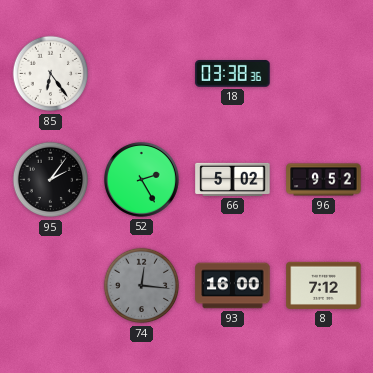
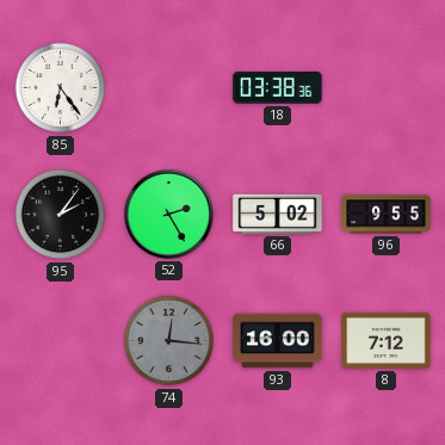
96: 9:52 -> 9:55 (387, 215)
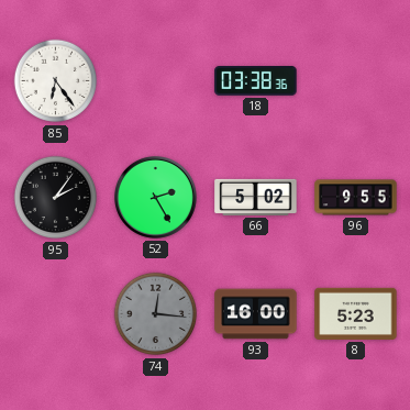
8: 7:12 -> 5:23 (356, 313)
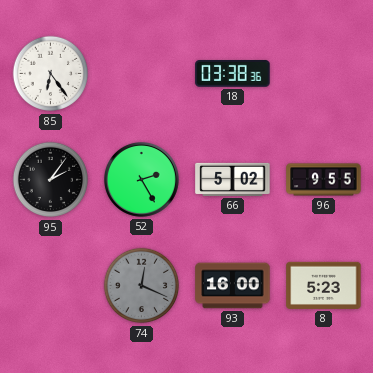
74: 12:16 -> 12:19 (142, 286)
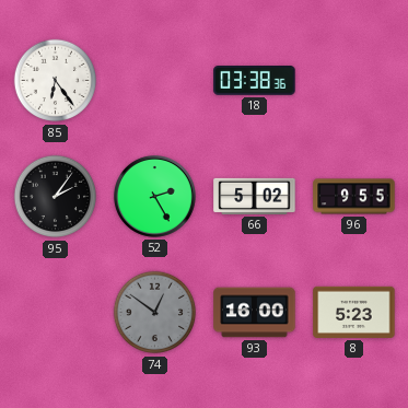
74: 12:19 -> 12:51 (155, 313)
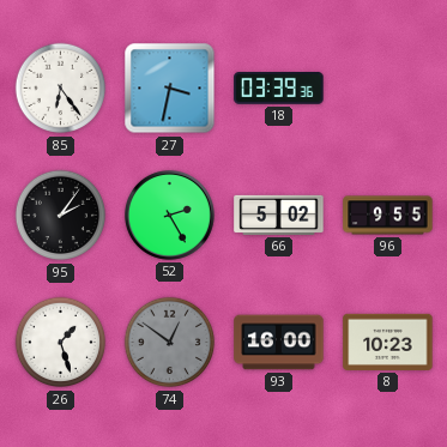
27: none -> 3:32 (170, 89)
18: 03:38 -> 03:39 (279, 89)
26: none -> 1:27 (61, 343)
8: 5:23 -> 10:23 (388, 342)
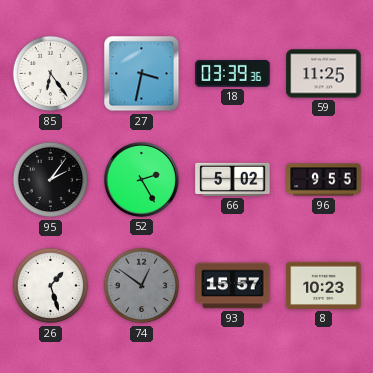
59: none -> 11:25 (324, 74)
93: 16:00 -> 15:57 (233, 286)
